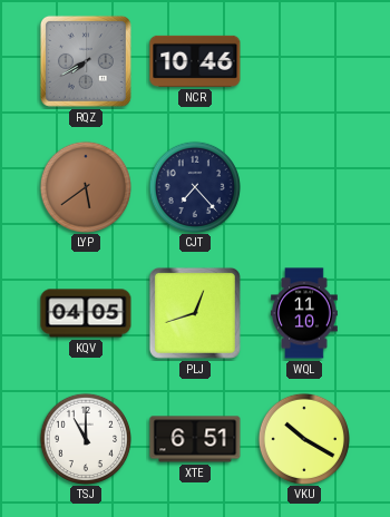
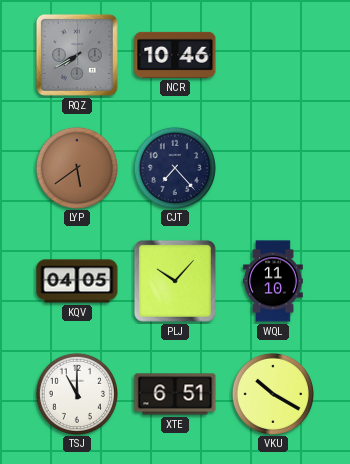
PLJ: 12:42 -> 10:07 (175, 281)
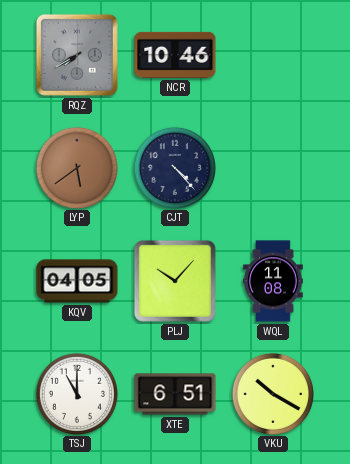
CJT: 7:23 -> 4:23 (174, 167)
WQL: 11:10 -> 11:08 (273, 281)
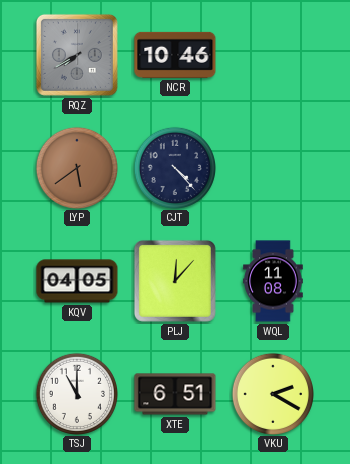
PLJ: 10:07 -> 12:07 (175, 281)
VKU: 10:20 -> 2:20 (272, 393)
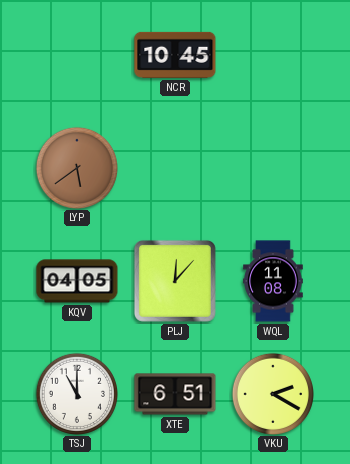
RQZ: 7:40 -> none (77, 55)
NCR: 10:46 -> 10:45 (175, 55)
CJT: 4:23 -> none (174, 167)
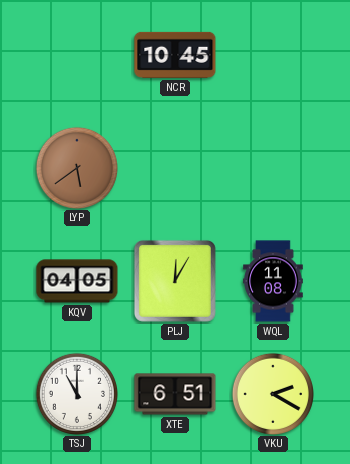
PLJ: 12:07 -> 12:05 (175, 281)
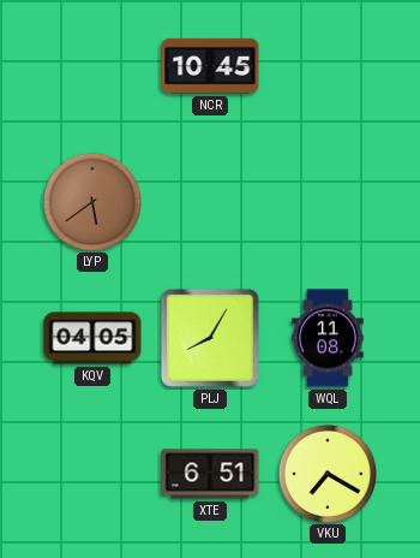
PLJ: 12:05 -> 8:05 (210, 338)
TSJ: 11:00 -> none (76, 393)
VKU: 2:20 -> 7:20 (326, 473)
